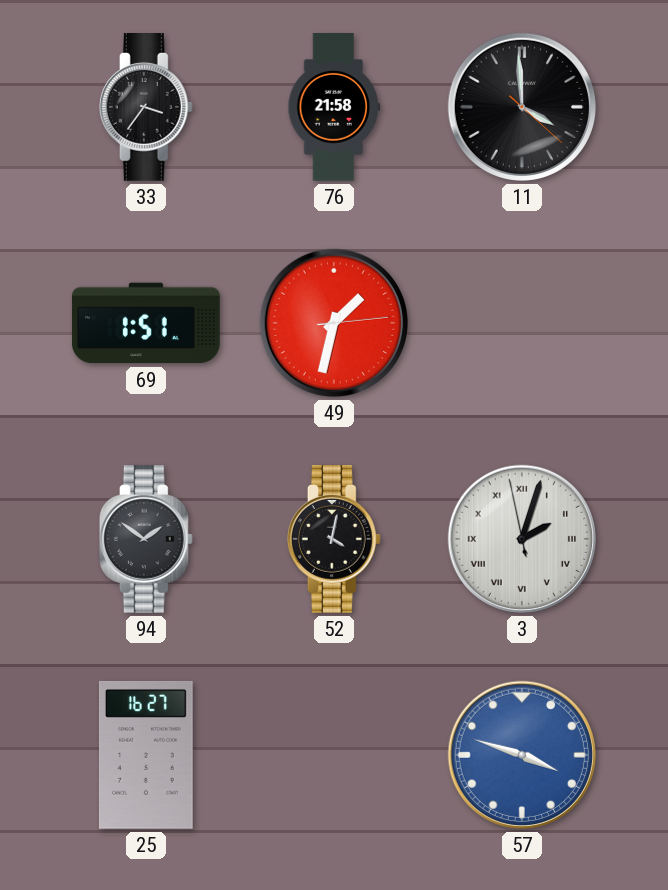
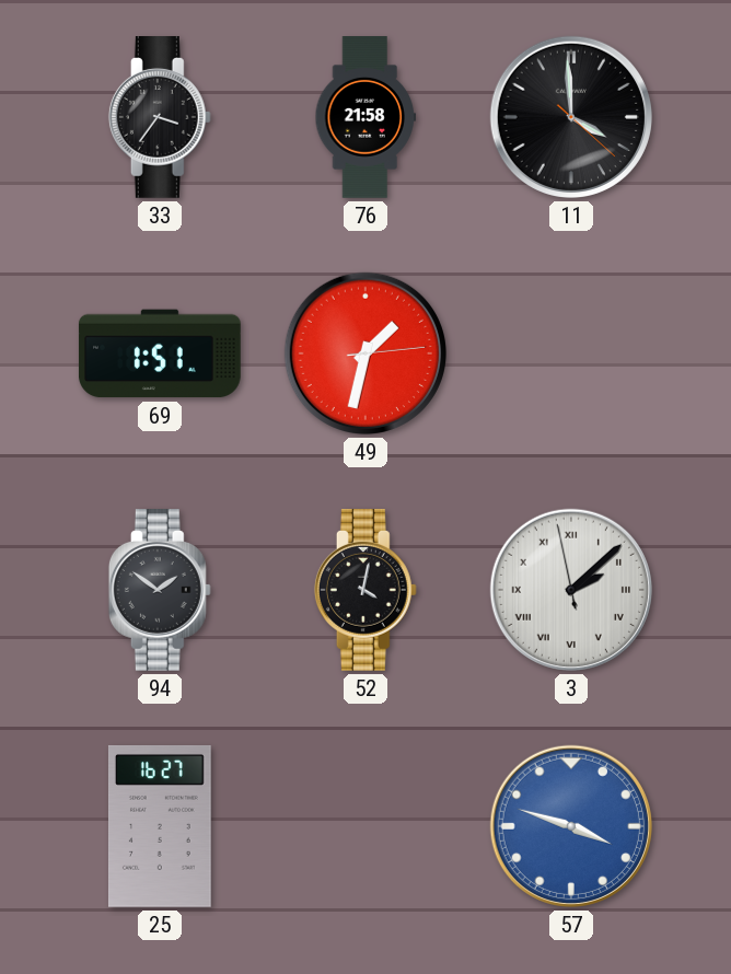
3: 2:02 -> 2:07 (571, 590)
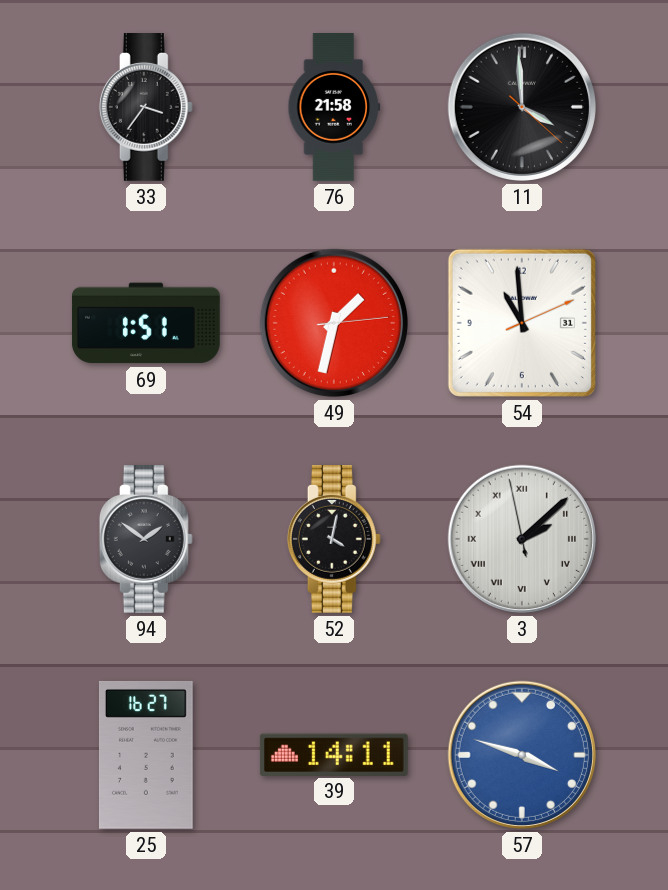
54: none -> 10:59 (522, 323)
39: none -> 14:11 (334, 754)
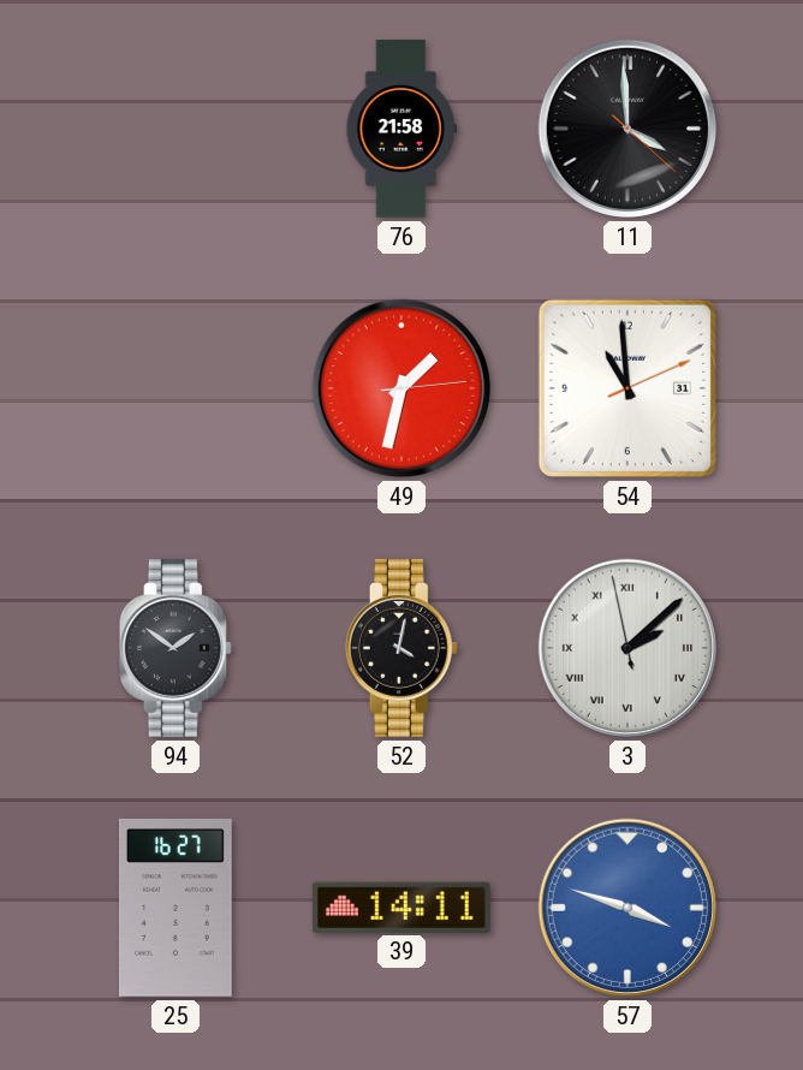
33: 3:36 -> none (146, 108)
69: 1:51 -> none (146, 323)
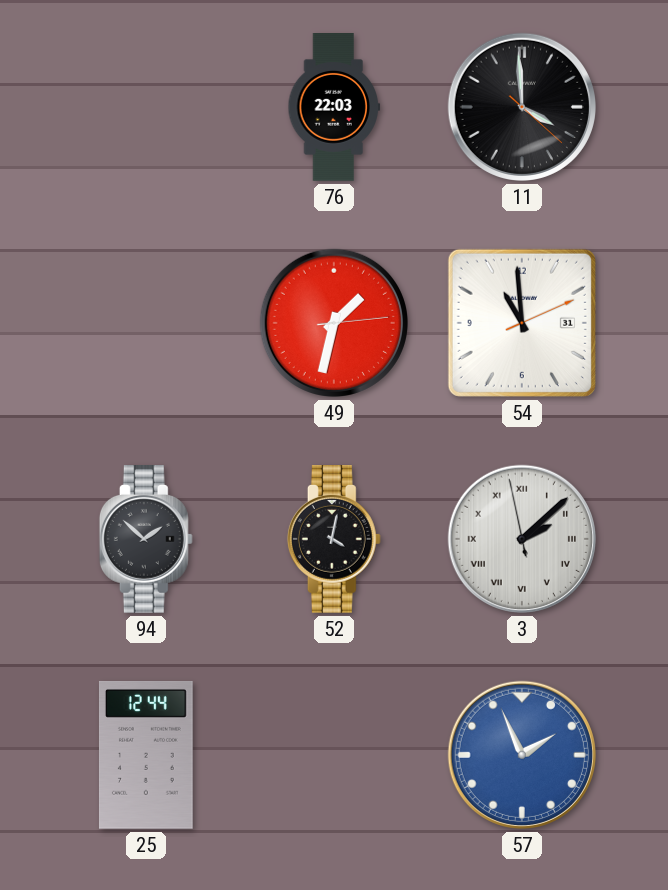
76: 21:58 -> 22:03 (334, 108)
94: 1:51 -> 1:52 (146, 540)
25: 16:27 -> 12:44 (146, 755)
39: 14:11 -> none (401, 906)
57: 3:48 -> 1:56 (522, 755)
